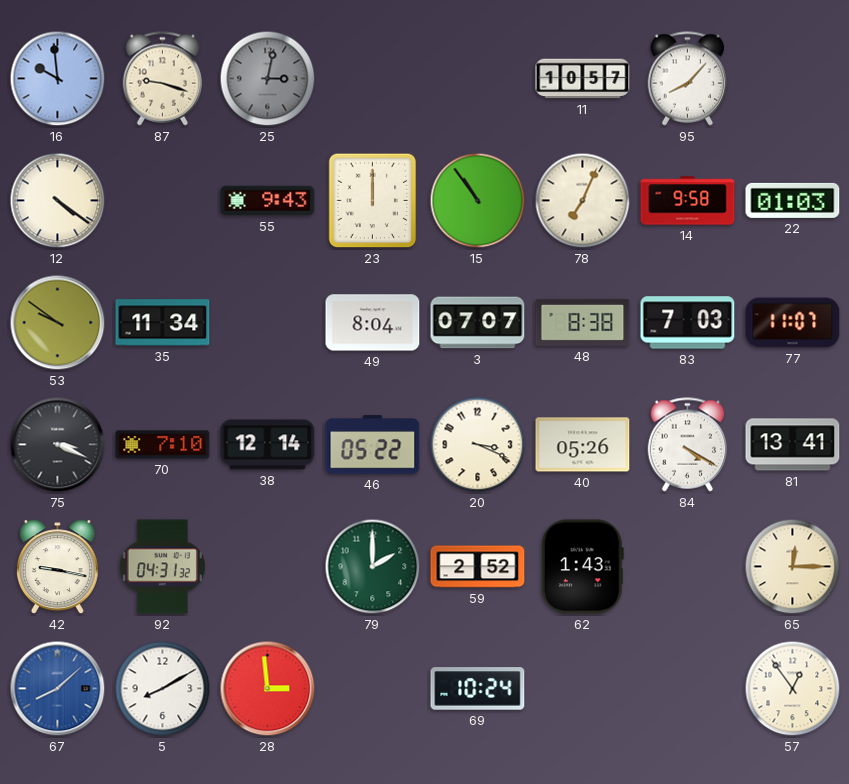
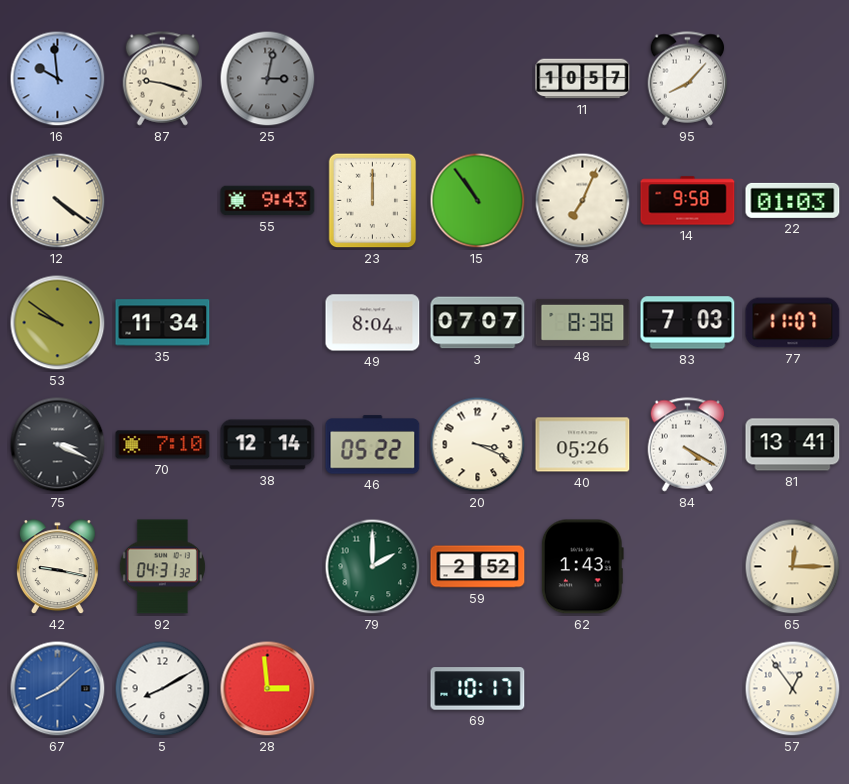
69: 10:24 -> 10:17 (478, 689)
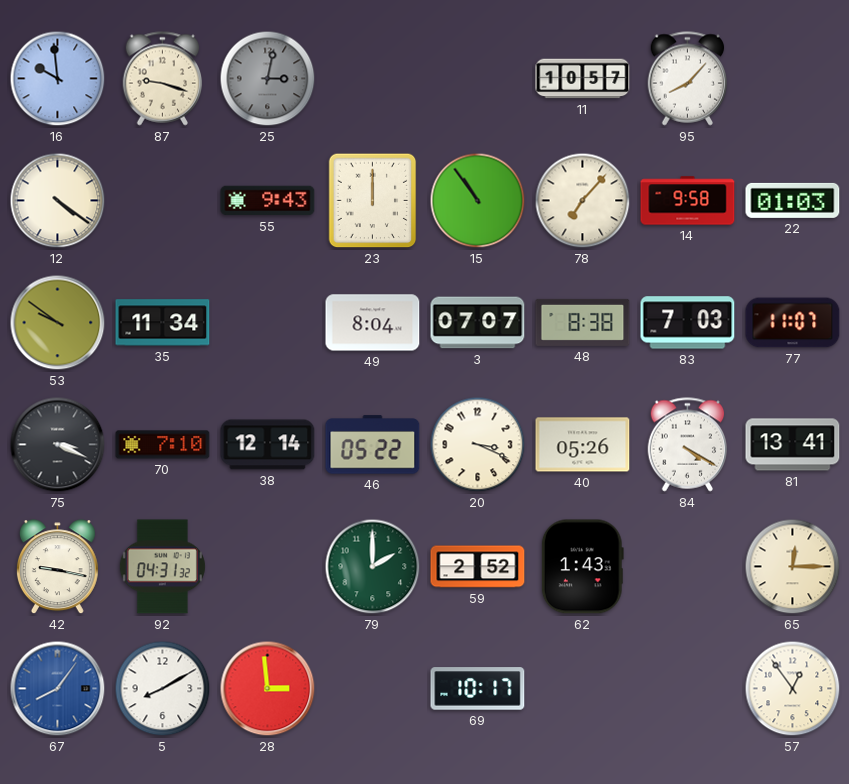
78: 7:04 -> 7:07 (583, 201)
67: 8:08 -> 8:06 (58, 689)
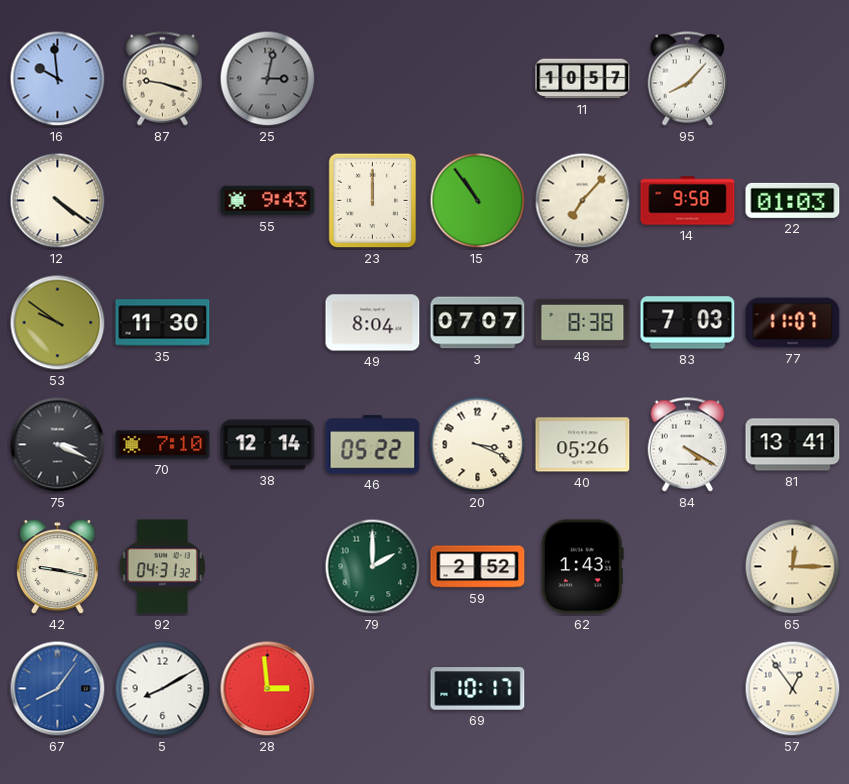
35: 11:34 -> 11:30 (163, 323)
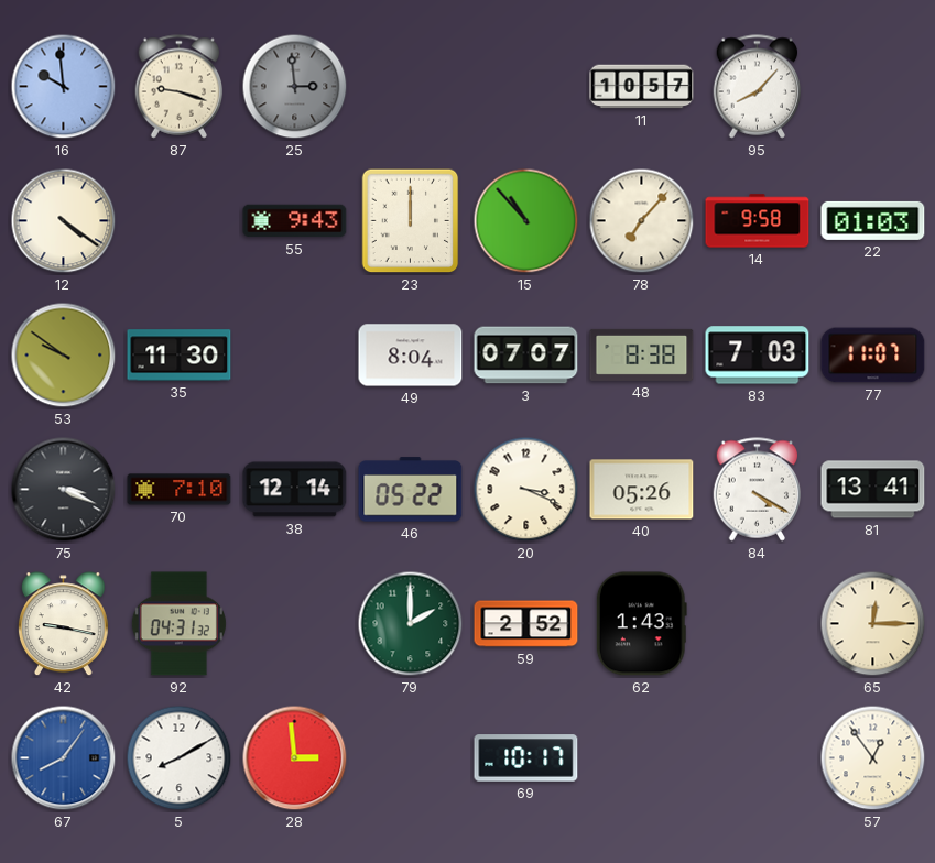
25: 3:02 -> 2:59 (295, 87)
15: 10:54 -> 10:53 (526, 221)
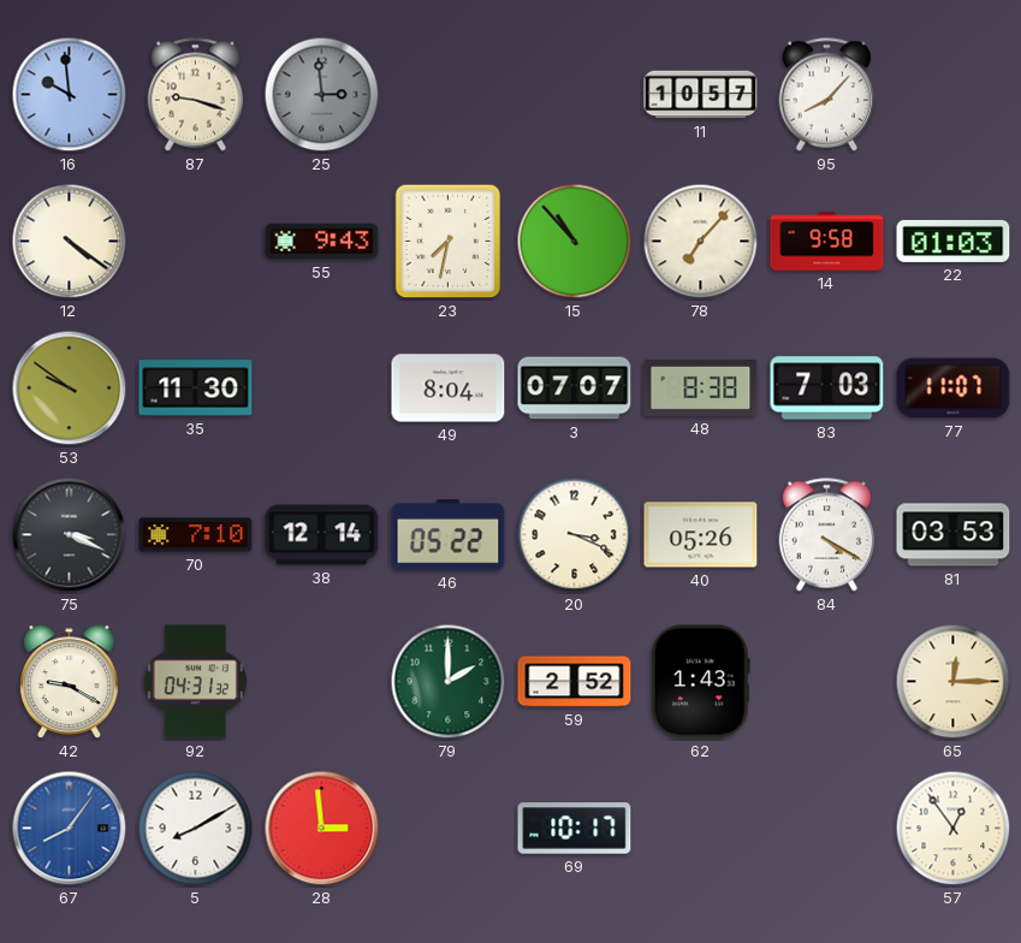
23: 12:00 -> 7:32 (449, 242)
81: 13:41 -> 03:53 (954, 535)
42: 9:17 -> 9:20 (69, 682)
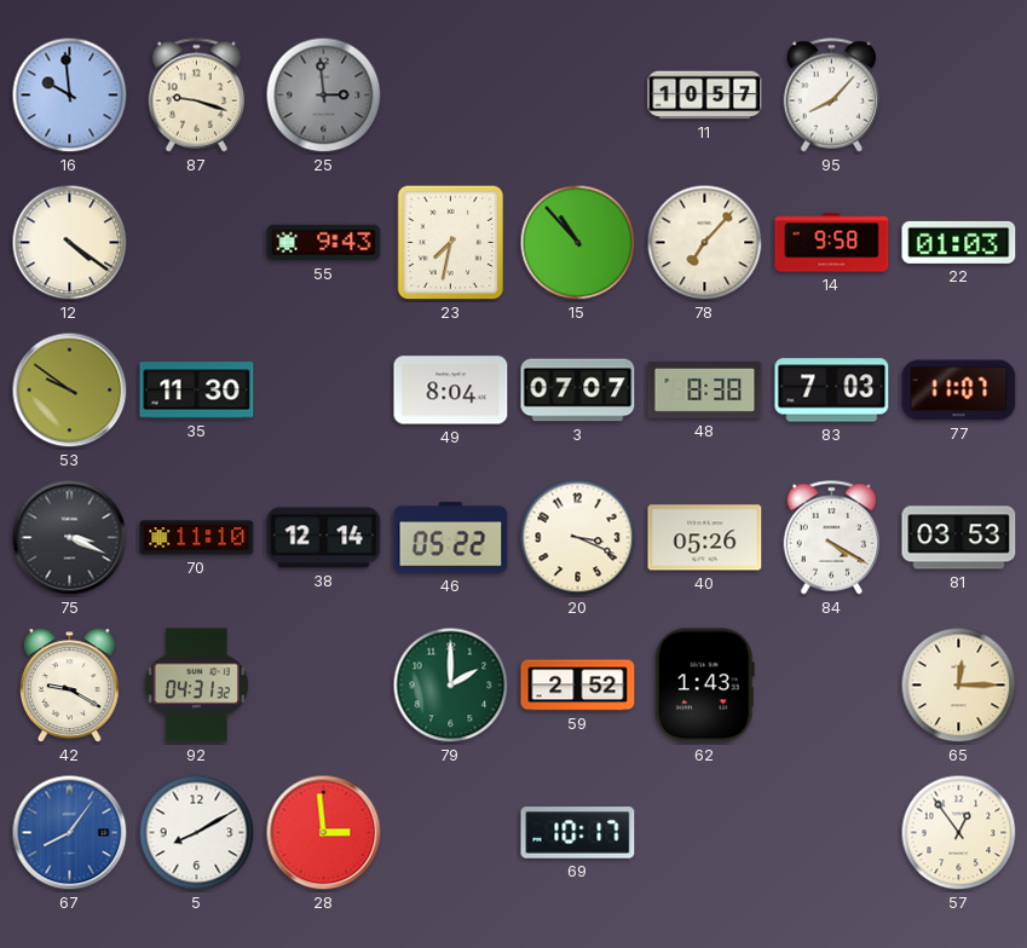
70: 7:10 -> 11:10 (197, 538)
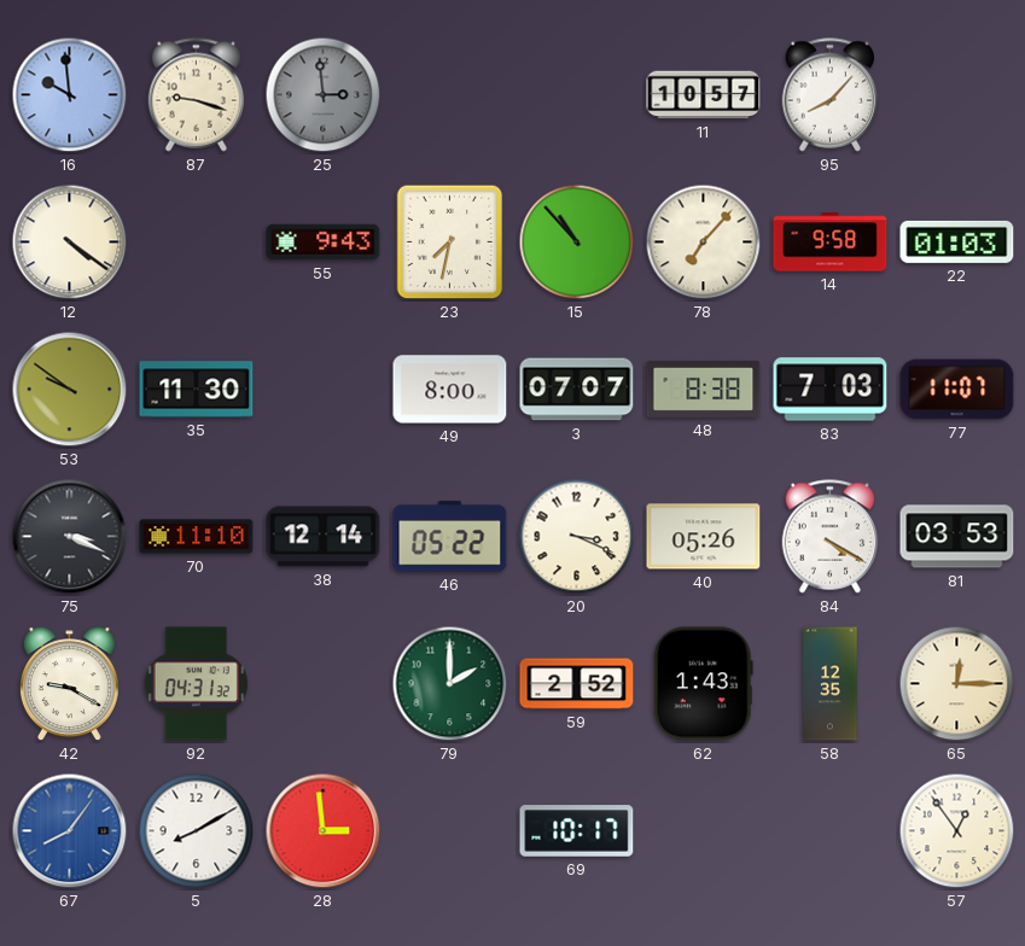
49: 8:04 -> 8:00 (450, 390)
58: none -> 12:35 (831, 684)
